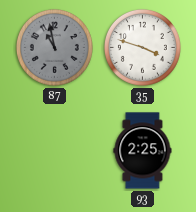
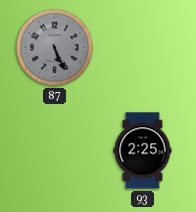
87: 10:58 -> 5:26 (54, 47)
35: 3:48 -> none (142, 47)
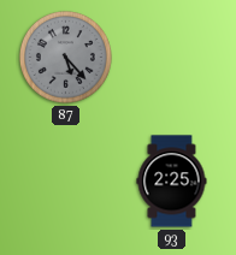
87: 5:26 -> 5:23 (65, 57)
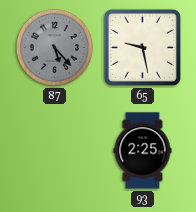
65: none -> 9:28 (142, 47)
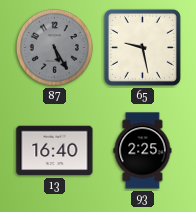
87: 5:23 -> 5:25 (54, 47)
13: none -> 16:40 (55, 151)
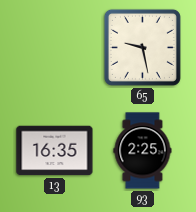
87: 5:25 -> none (54, 47)
13: 16:40 -> 16:35 (55, 151)
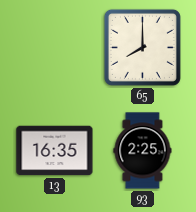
65: 9:28 -> 8:00 (142, 47)
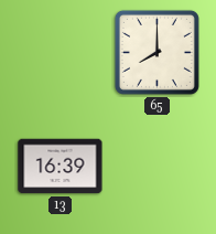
13: 16:35 -> 16:39 (61, 167)
93: 2:25 -> none (143, 151)
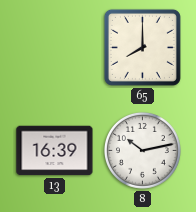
8: none -> 10:13 (142, 150)
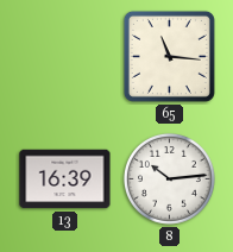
65: 8:00 -> 11:16 (169, 56)
8: 10:13 -> 10:14 (169, 178)
